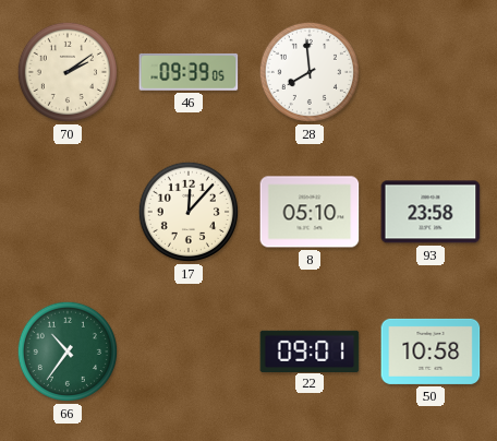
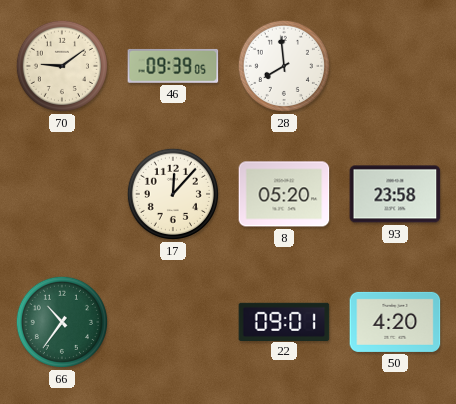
70: 2:09 -> 9:09 (62, 66)
8: 05:10 -> 05:20 (284, 194)
50: 10:58 -> 4:20 (395, 322)
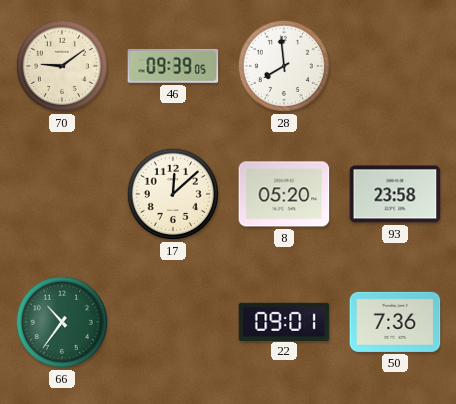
17: 12:07 -> 12:08 (173, 194)
50: 4:20 -> 7:36 (395, 322)
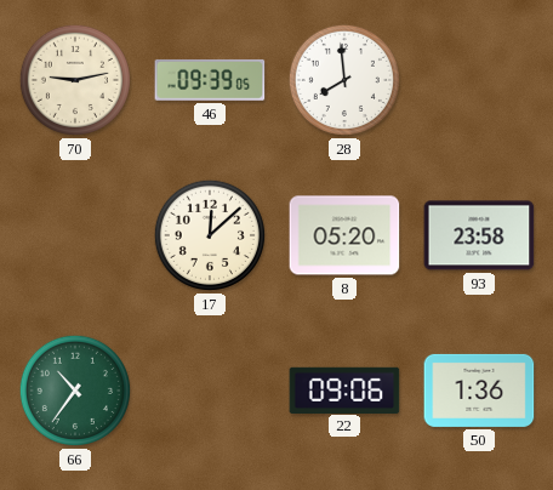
70: 9:09 -> 9:13 (75, 80)
22: 09:01 -> 09:06 (344, 389)
50: 7:36 -> 1:36 (479, 391)
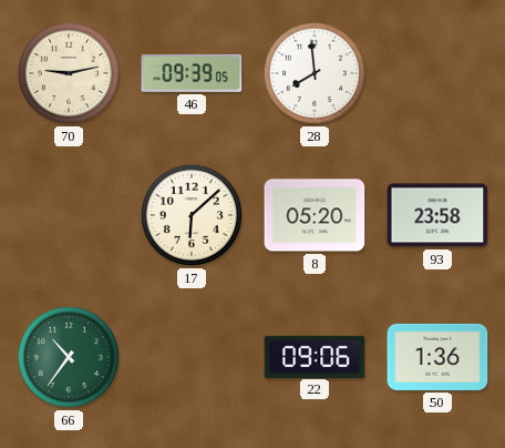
17: 12:08 -> 6:08 (192, 215)
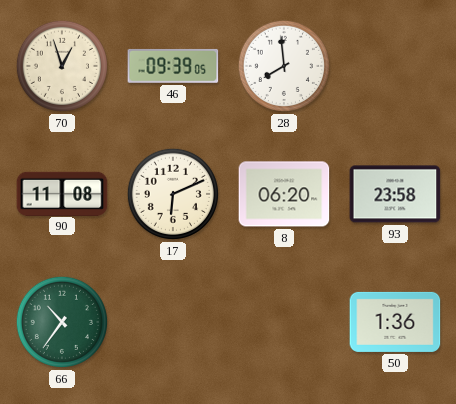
70: 9:13 -> 12:57 (62, 66)
90: none -> 11:08 (62, 193)
17: 6:08 -> 6:11 (173, 194)
8: 05:20 -> 06:20 (284, 194)
22: 09:06 -> none (315, 356)
